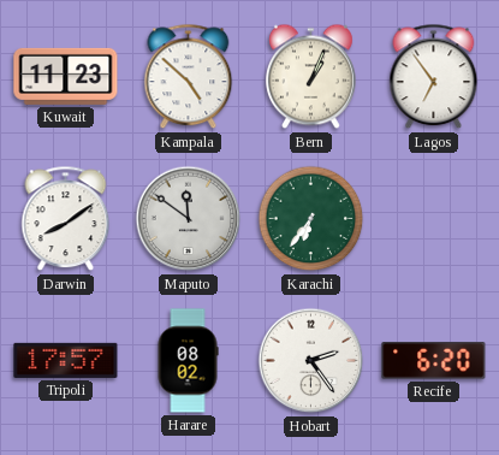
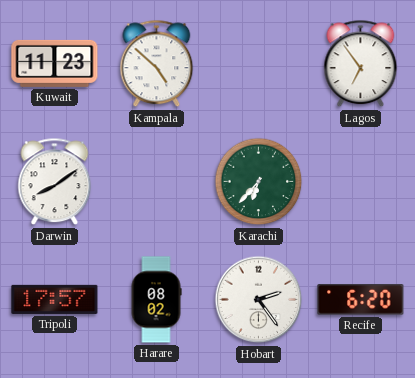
Bern: 1:04 -> none (310, 77)
Maputo: 11:51 -> none (189, 219)
Karachi: 6:36 -> 6:37 (259, 182)
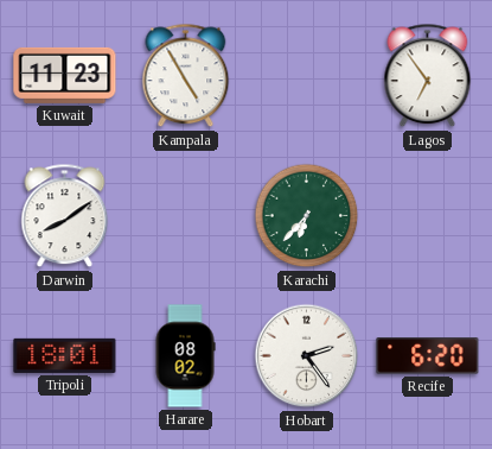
Kampala: 4:52 -> 4:55 (186, 76)
Tripoli: 17:57 -> 18:01 (65, 355)
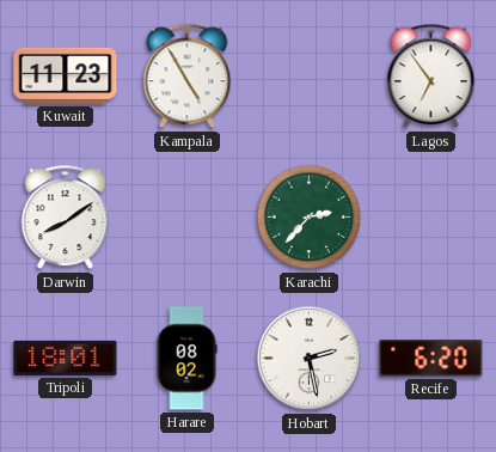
Karachi: 6:37 -> 2:37 (310, 218)
Hobart: 2:24 -> 2:28 (310, 359)
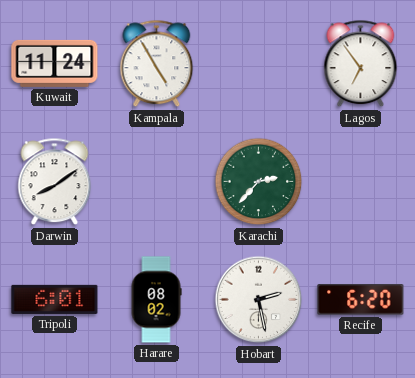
Kuwait: 11:23 -> 11:24 (55, 63)
Tripoli: 18:01 -> 6:01 (55, 299)
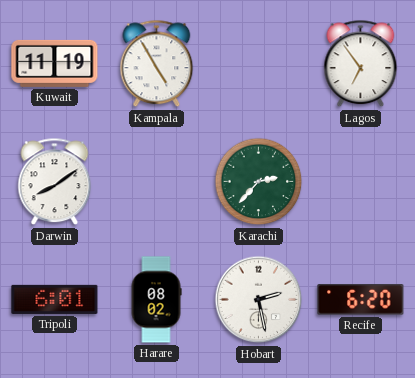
Kuwait: 11:24 -> 11:19 (55, 63)
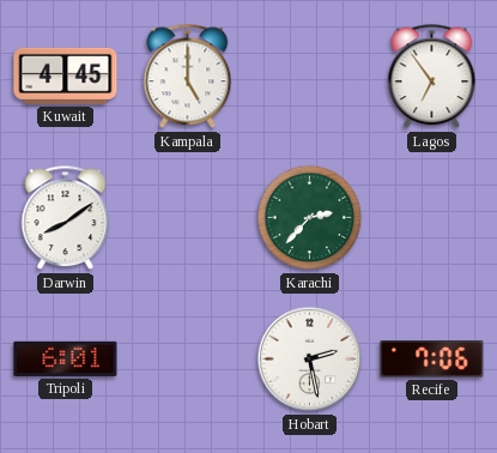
Kuwait: 11:19 -> 4:45 (66, 75)
Kampala: 4:55 -> 5:00 (188, 77)
Harare: 08:02 -> none (156, 300)
Recife: 6:20 -> 7:06 (432, 360)
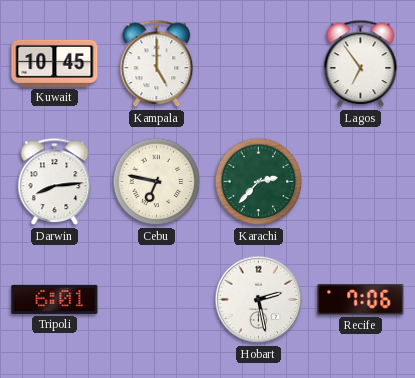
Kuwait: 4:45 -> 10:45 (55, 63)
Darwin: 8:09 -> 8:14 (55, 182)
Cebu: none -> 6:47 (157, 182)
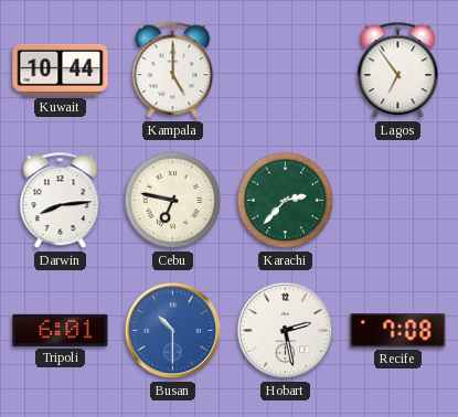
Kuwait: 10:45 -> 10:44 (61, 69)
Busan: none -> 10:30 (173, 331)
Recife: 7:06 -> 7:08 (398, 331)
